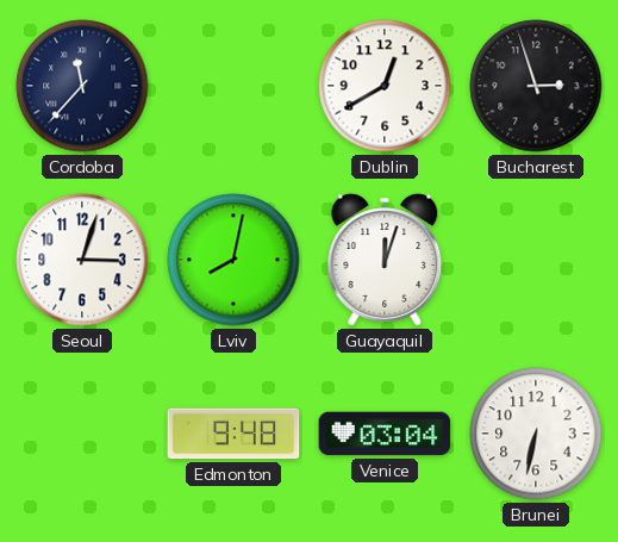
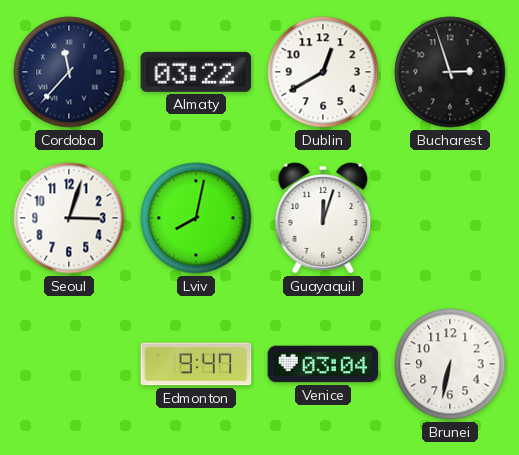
Almaty: none -> 03:22 (196, 72)
Edmonton: 9:48 -> 9:47 (196, 364)
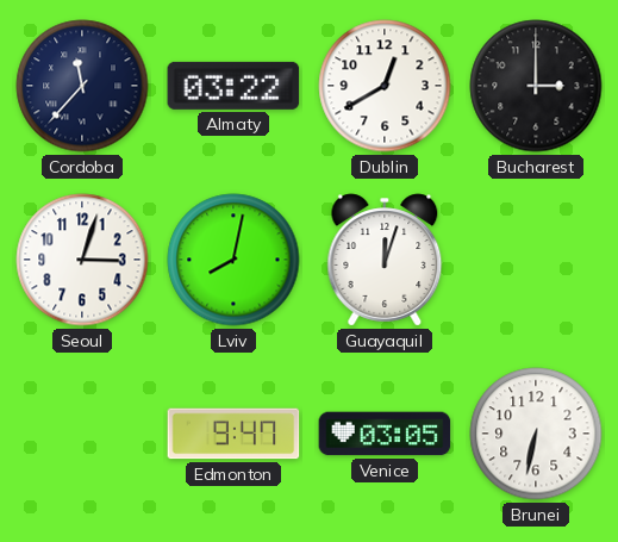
Bucharest: 2:57 -> 3:00 (536, 86)
Venice: 03:04 -> 03:05 (385, 434)
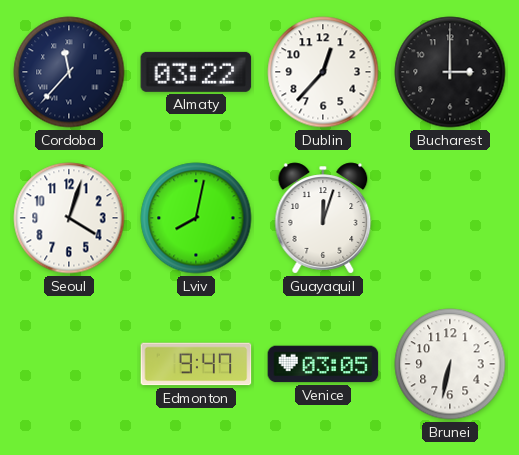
Dublin: 12:40 -> 12:37 (323, 72)
Seoul: 3:03 -> 4:03 (69, 218)
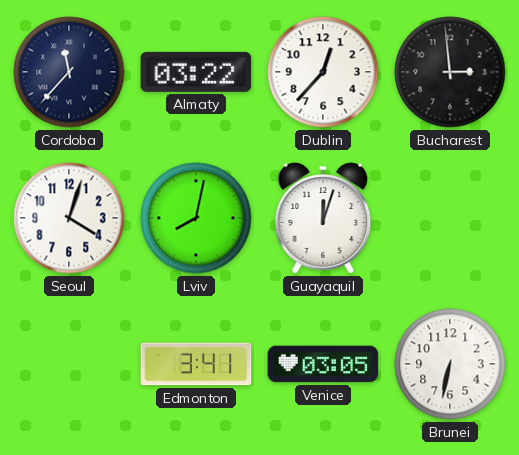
Bucharest: 3:00 -> 2:59 (450, 72)
Edmonton: 9:47 -> 3:41 (196, 364)
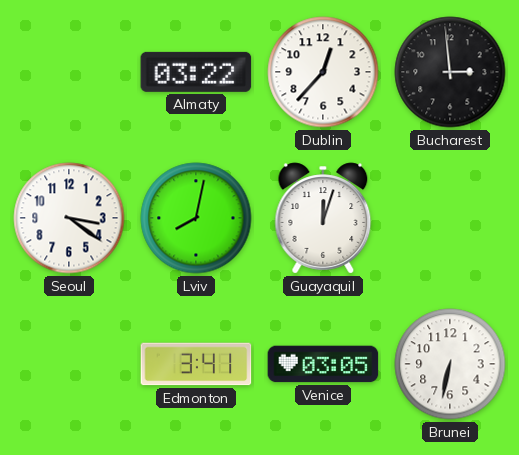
Cordoba: 11:37 -> none (69, 72)
Seoul: 4:03 -> 3:21 (69, 218)
